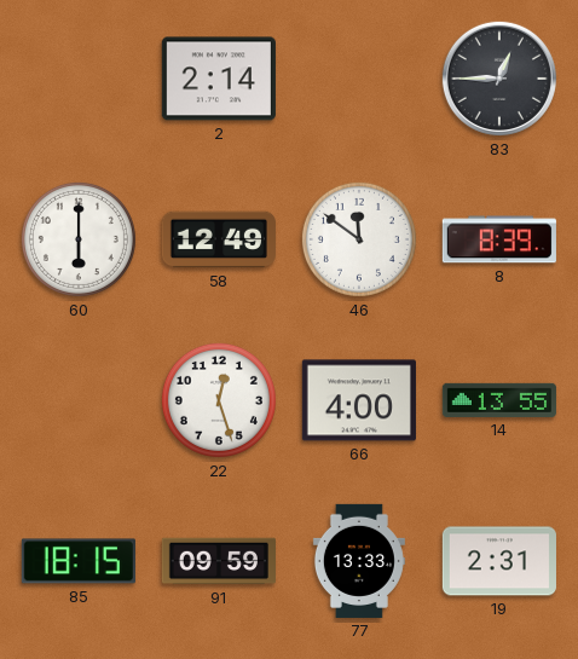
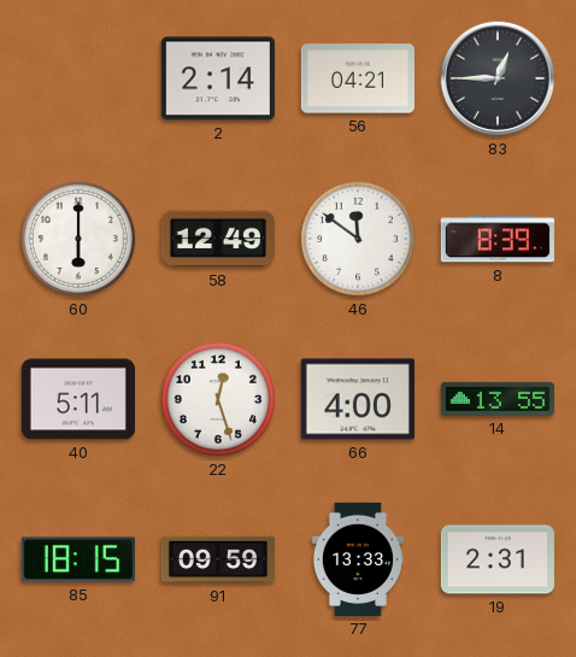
56: none -> 04:21 (358, 78)
40: none -> 5:11 (78, 399)
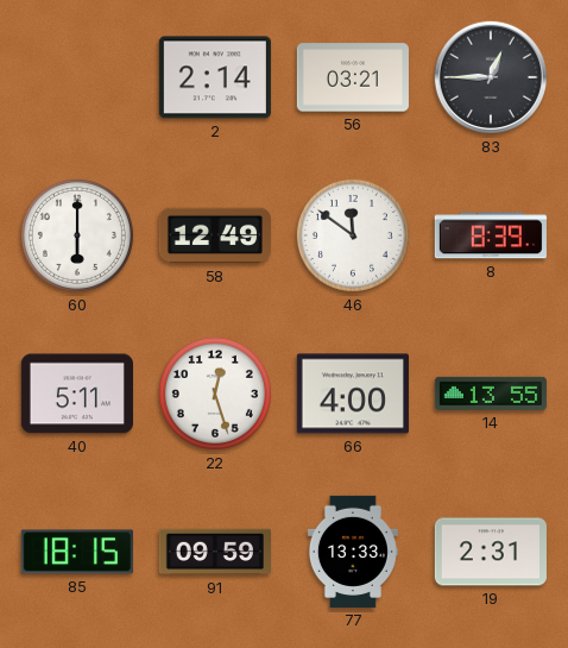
56: 04:21 -> 03:21 (353, 77)
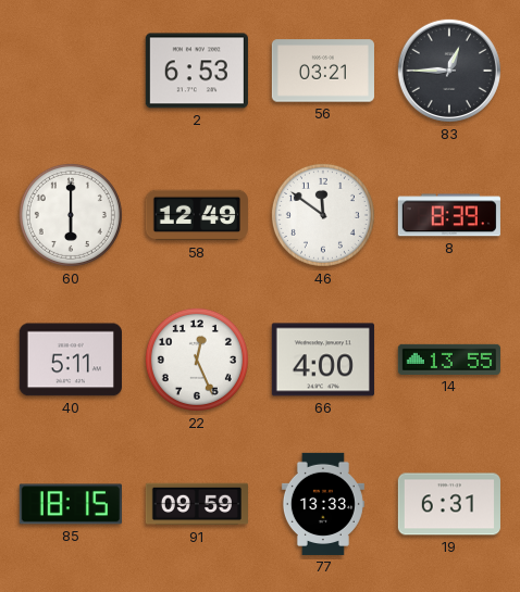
2: 2:14 -> 6:53 (197, 71)
22: 12:27 -> 12:26 (197, 360)
19: 2:31 -> 6:31 (449, 504)
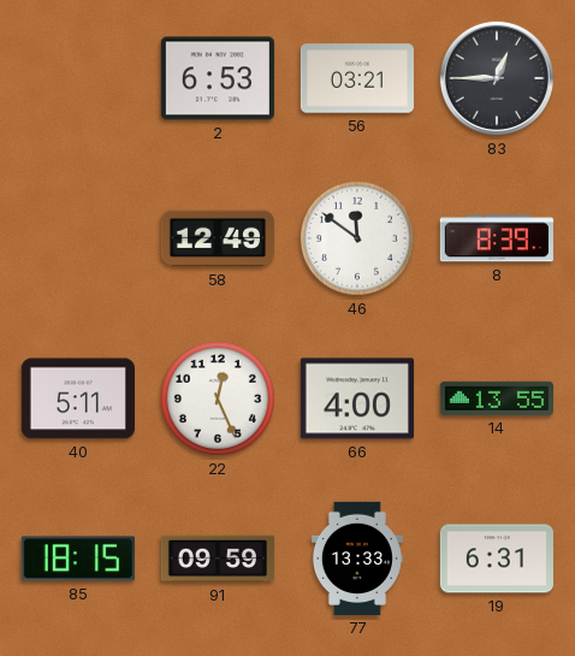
60: 6:00 -> none (71, 215)
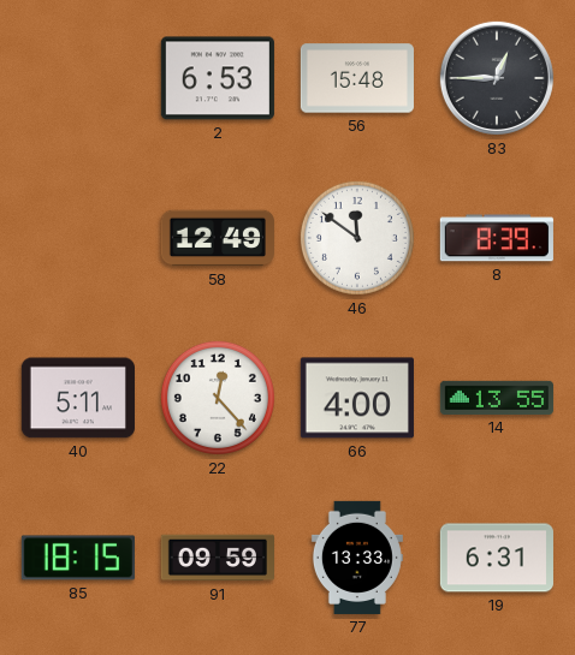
56: 03:21 -> 15:48 (357, 78)
22: 12:26 -> 12:23 (218, 398)
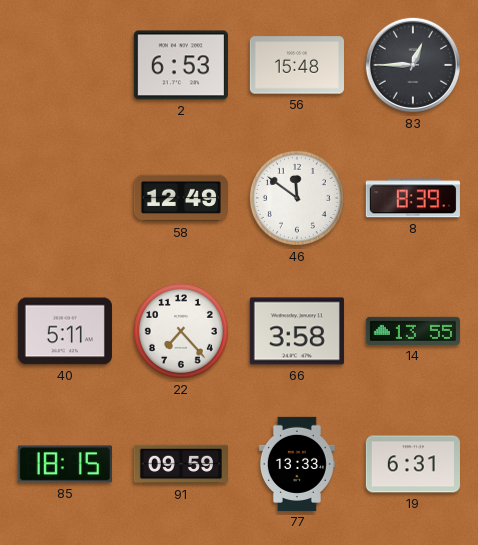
22: 12:23 -> 7:23 (181, 331)
66: 4:00 -> 3:58 (297, 331)
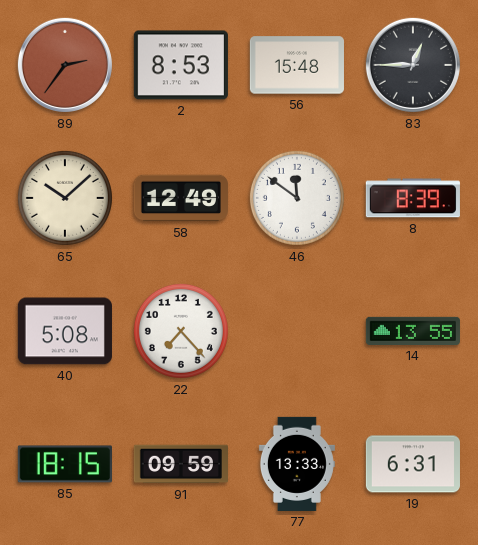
89: none -> 2:36 (65, 65)
2: 6:53 -> 8:53 (181, 65)
65: none -> 10:08 (65, 198)
40: 5:11 -> 5:08 (65, 331)
66: 3:58 -> none (297, 331)
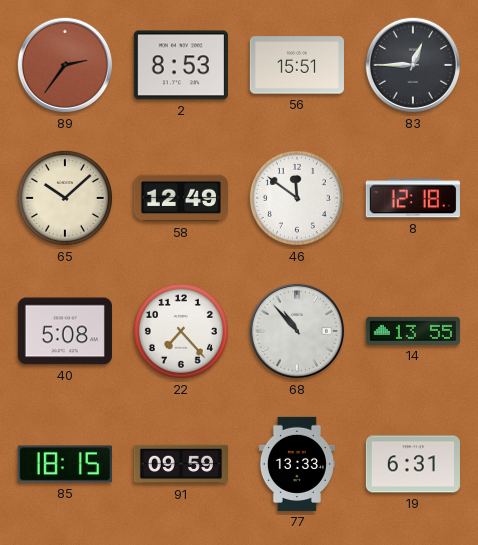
56: 15:48 -> 15:51 (297, 65)
8: 8:39 -> 12:18 (413, 198)
68: none -> 10:53 (297, 331)
